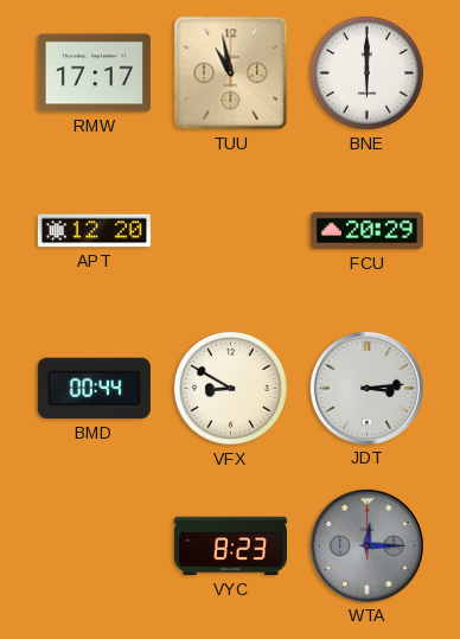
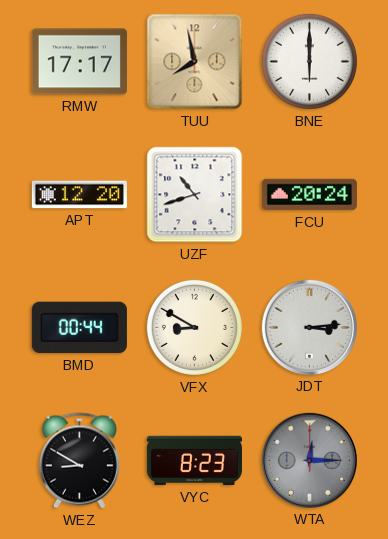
TUU: 10:58 -> 7:58 (195, 62)
UZF: none -> 10:42 (195, 195)
FCU: 20:29 -> 20:24 (309, 195)
WEZ: none -> 8:50 (79, 461)
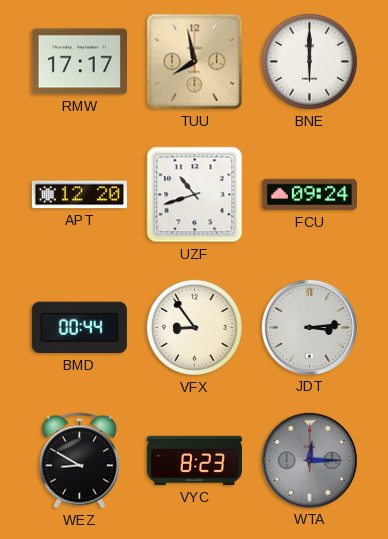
FCU: 20:24 -> 09:24 (309, 195)
VFX: 8:50 -> 8:54 (194, 327)
